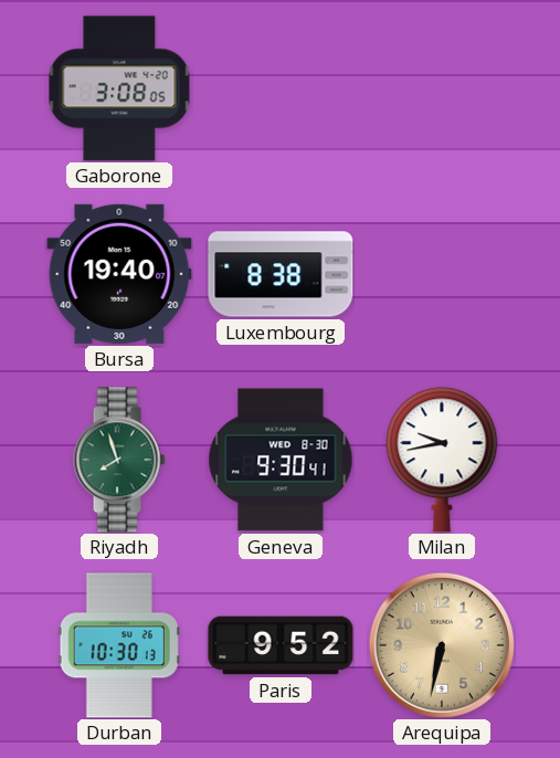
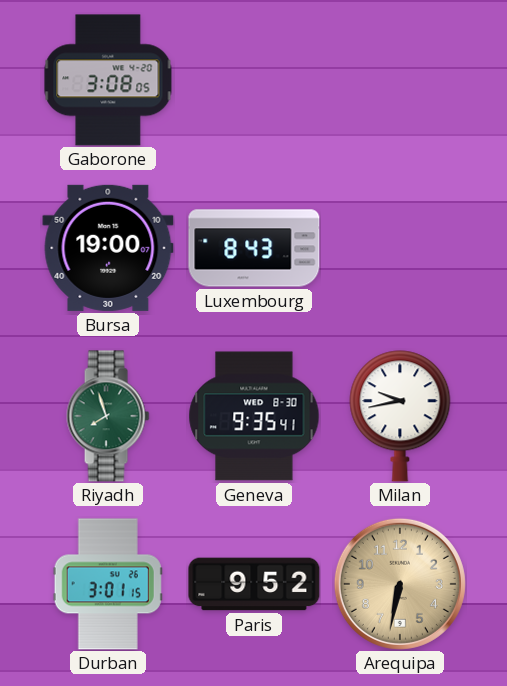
Bursa: 19:40 -> 19:00 (108, 248)
Luxembourg: 8:38 -> 8:43 (254, 248)
Geneva: 9:30 -> 9:35 (254, 416)
Durban: 10:30 -> 3:01 (108, 584)
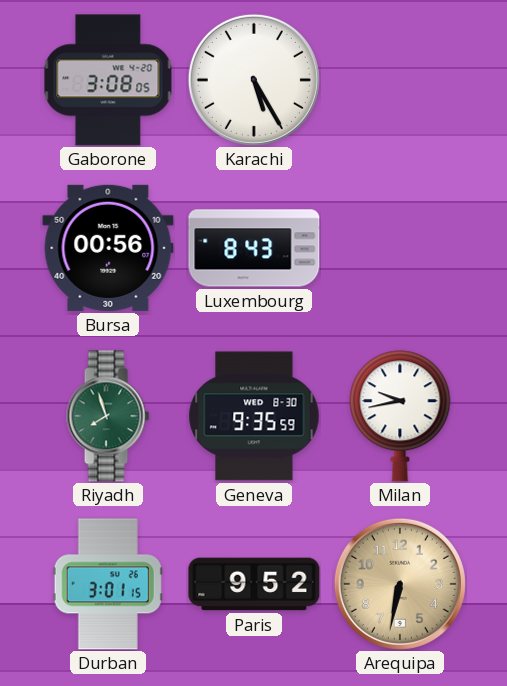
Karachi: none -> 5:25 (254, 80)
Bursa: 19:00 -> 00:56 (108, 248)
Geneva: 9:35:41 -> 9:35:59 (254, 416)
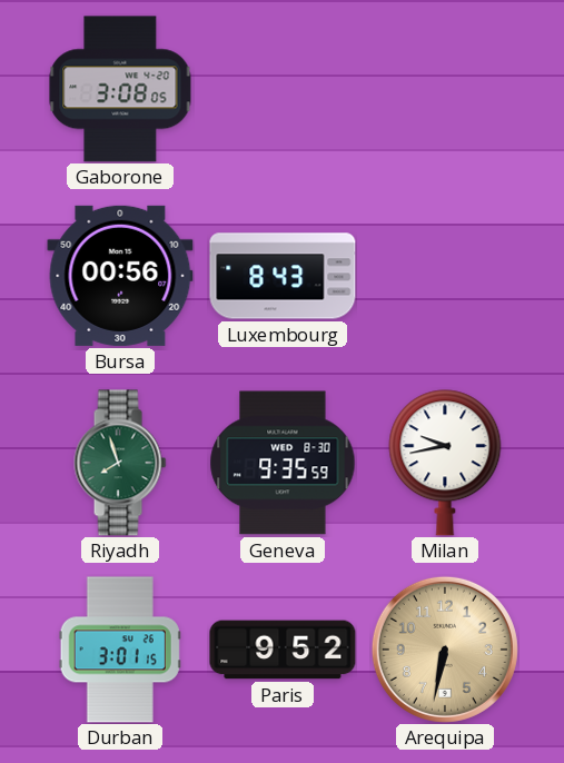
Karachi: 5:25 -> none (254, 80)
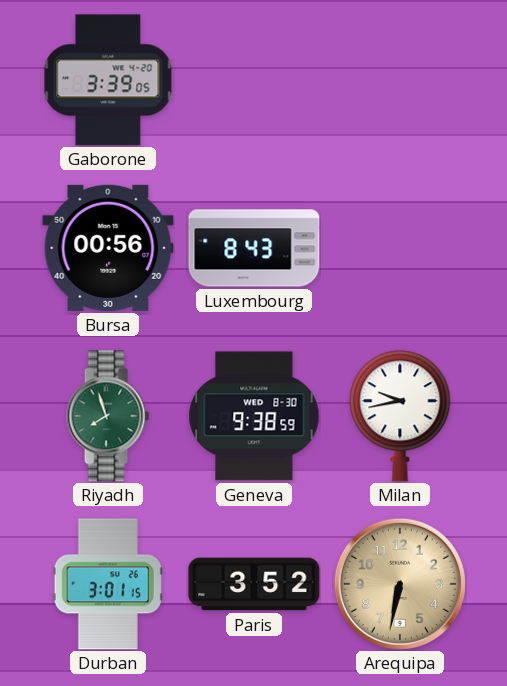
Gaborone: 3:08 -> 3:39 (108, 80)
Geneva: 9:35 -> 9:38 (254, 416)
Paris: 9:52 -> 3:52 (254, 584)
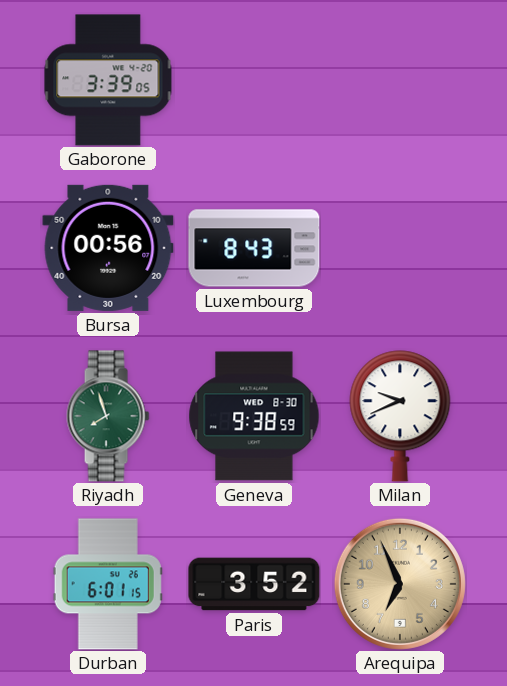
Milan: 9:43 -> 9:41 (400, 416)
Durban: 3:01 -> 6:01 (108, 584)
Arequipa: 6:32 -> 6:56 (400, 584)
